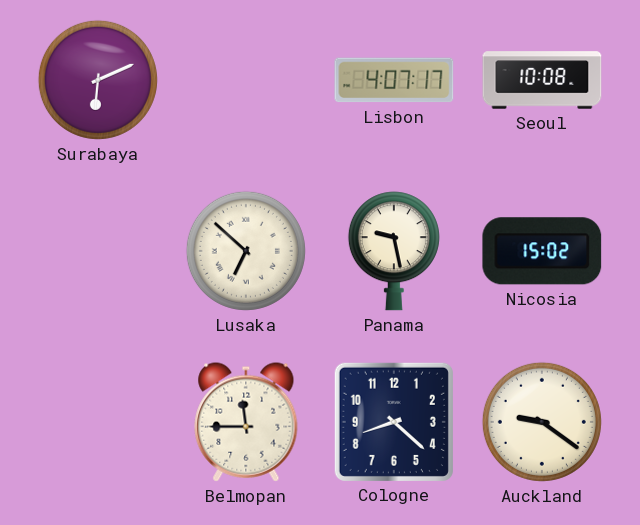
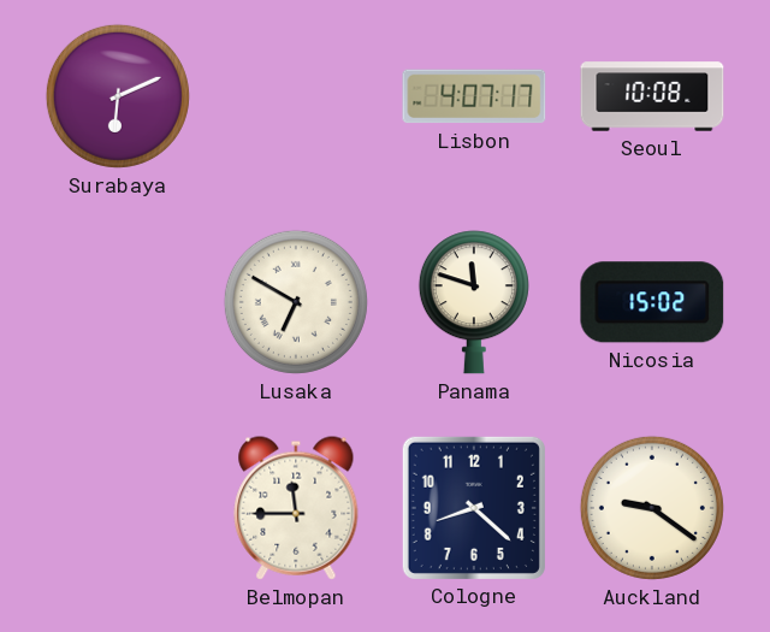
Lusaka: 6:52 -> 6:50 (296, 302)
Panama: 9:28 -> 11:48 (474, 302)
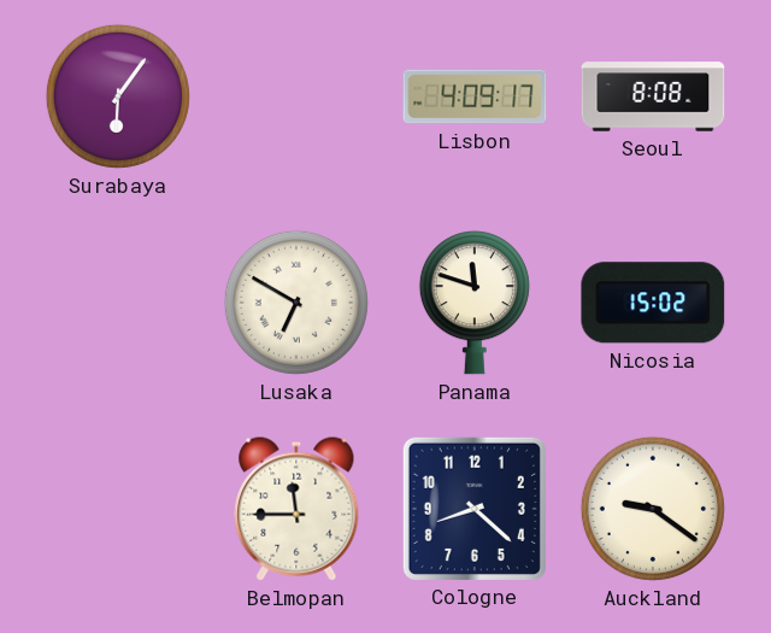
Surabaya: 6:11 -> 6:06 (118, 96)
Lisbon: 4:07 -> 4:09 (475, 96)
Seoul: 10:08 -> 8:08 (653, 96)
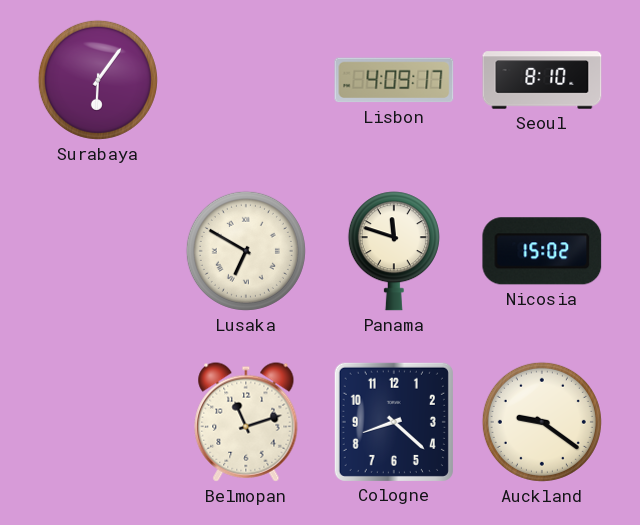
Seoul: 8:08 -> 8:10 (542, 80)
Belmopan: 11:45 -> 11:12 (246, 422)
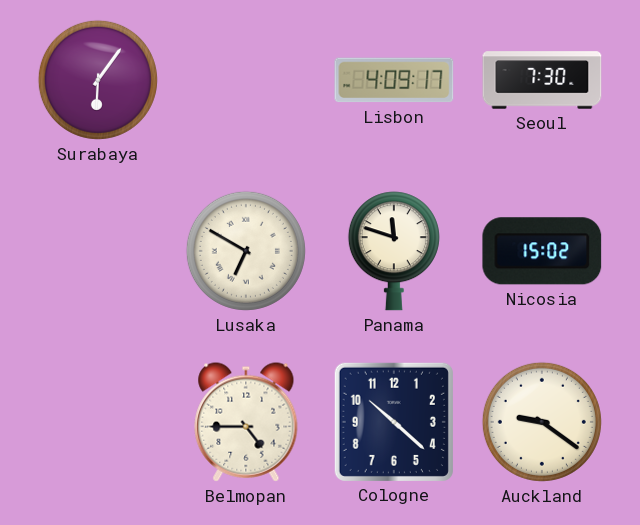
Seoul: 8:10 -> 7:30 (542, 80)
Belmopan: 11:12 -> 4:45 (246, 422)
Cologne: 8:22 -> 10:22 (394, 422)
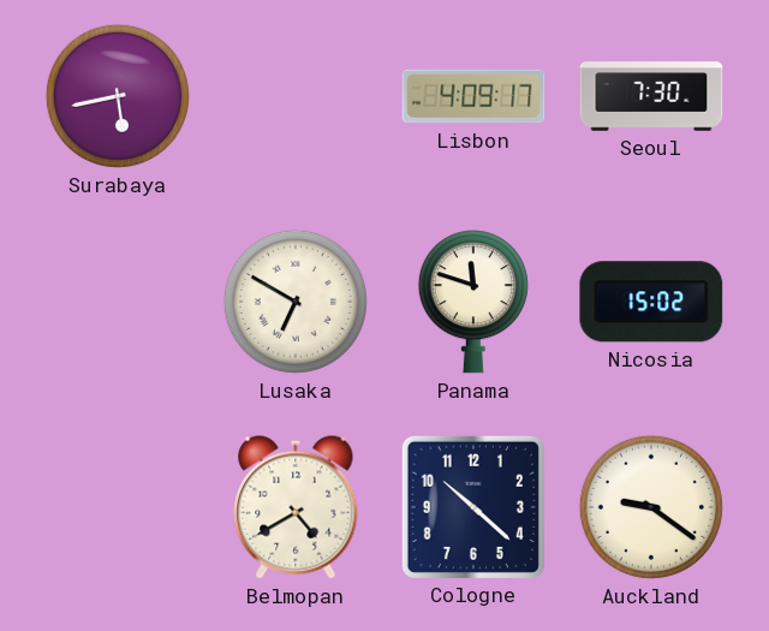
Surabaya: 6:06 -> 5:43 (118, 96)
Belmopan: 4:45 -> 4:40 (296, 507)
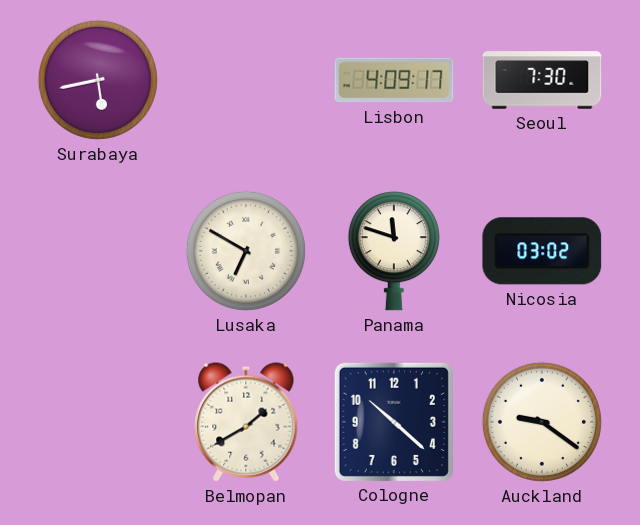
Nicosia: 15:02 -> 03:02 (542, 251)
Belmopan: 4:40 -> 1:40 (246, 422)
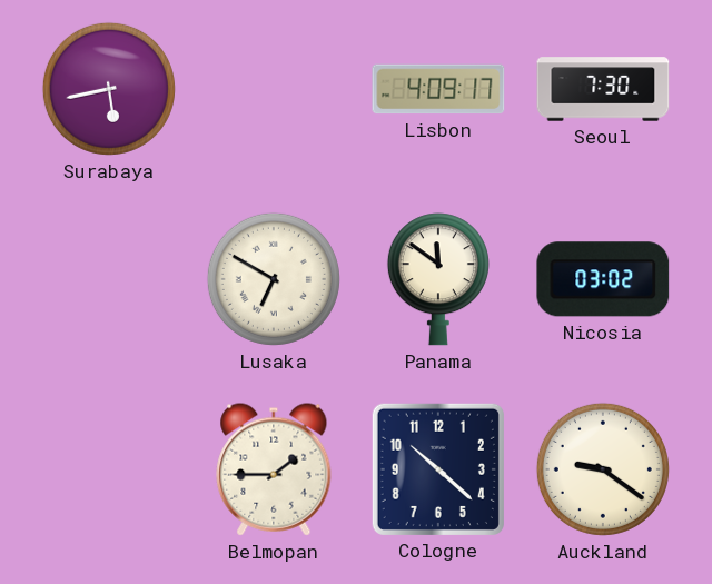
Panama: 11:48 -> 11:51 (438, 279)
Belmopan: 1:40 -> 1:45 (274, 469)
